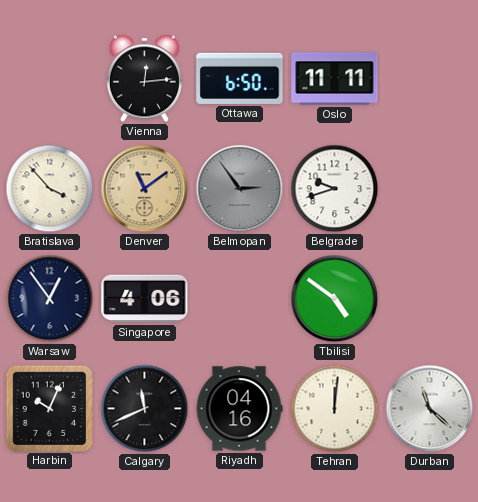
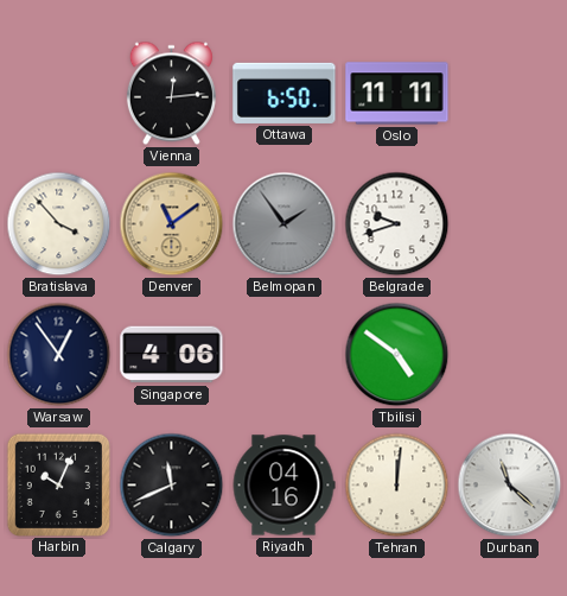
Belmopan: 2:54 -> 1:54 (285, 224)
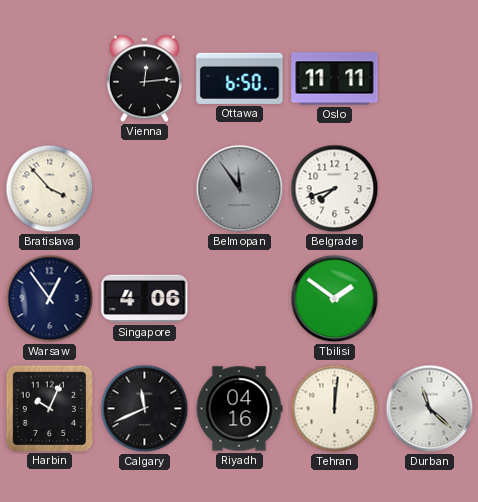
Denver: 11:09 -> none (172, 224)
Belmopan: 1:54 -> 11:54 (240, 189)
Belgrade: 9:42 -> 7:42 (335, 189)
Tbilisi: 4:51 -> 1:51 (335, 299)
